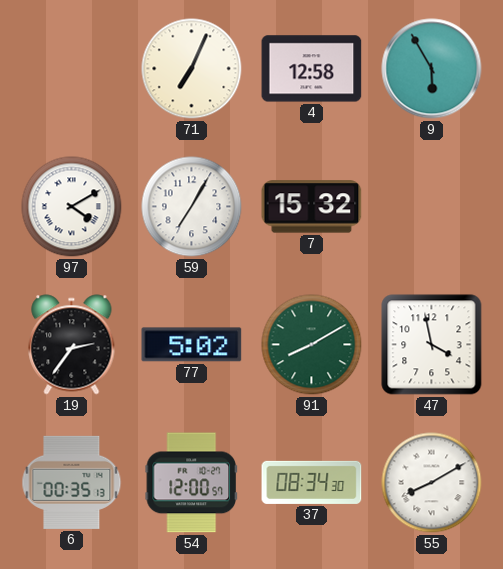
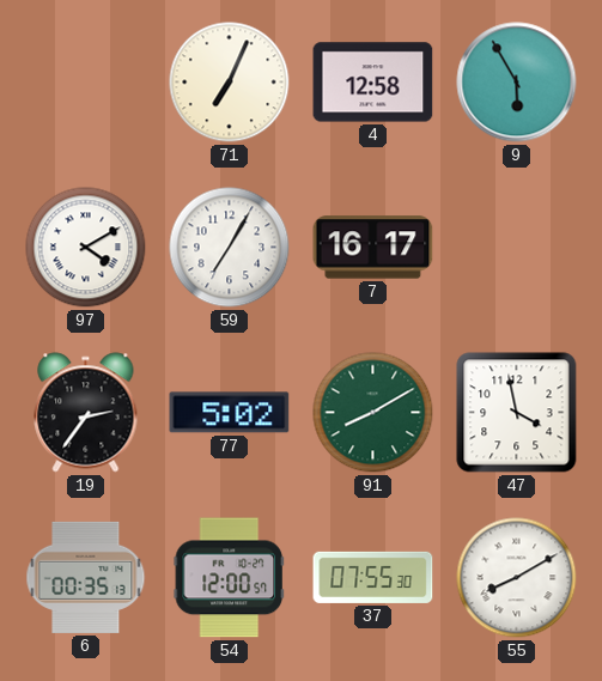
7: 15:32 -> 16:17 (373, 248)
37: 08:34 -> 07:55 (373, 577)
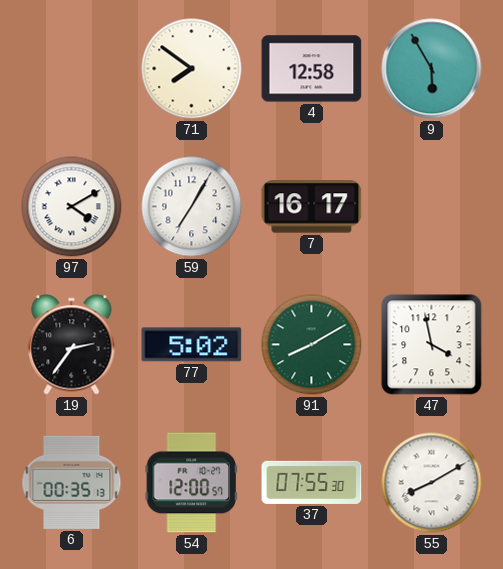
71: 7:04 -> 7:51 (192, 69)
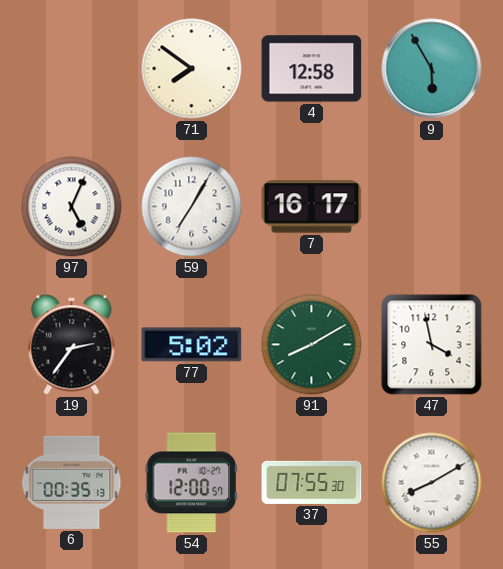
97: 4:10 -> 5:04 (72, 207)
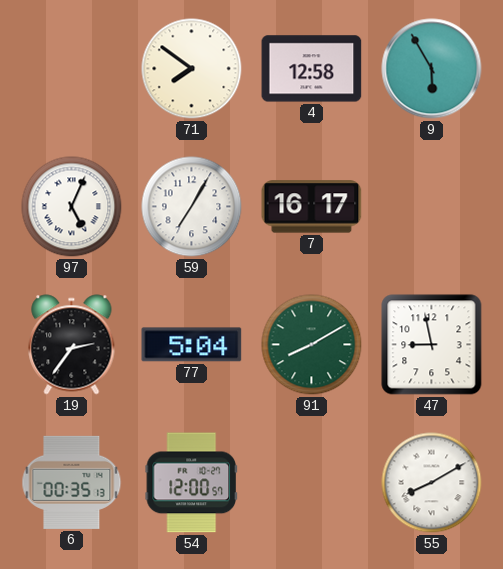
77: 5:02 -> 5:04 (192, 345)
47: 3:58 -> 8:58 (432, 345)
37: 07:55 -> none (312, 482)
